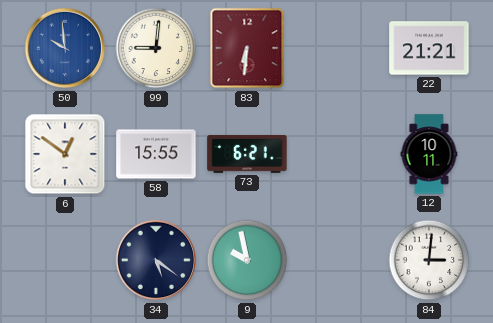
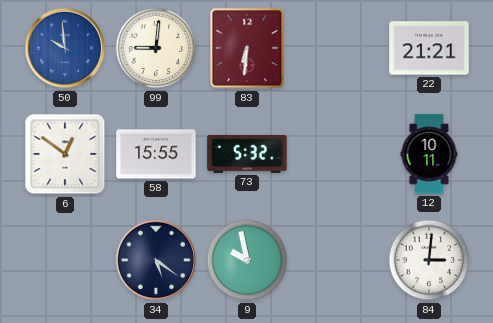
73: 6:21 -> 5:32 (247, 154)
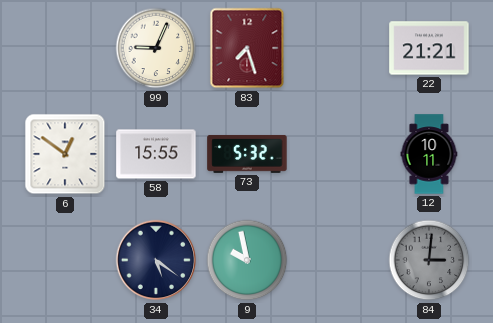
50: 9:59 -> none (65, 48)
99: 9:01 -> 9:04 (156, 48)
83: 6:31 -> 7:27 (247, 48)
84 dial: white -> grey (429, 260)
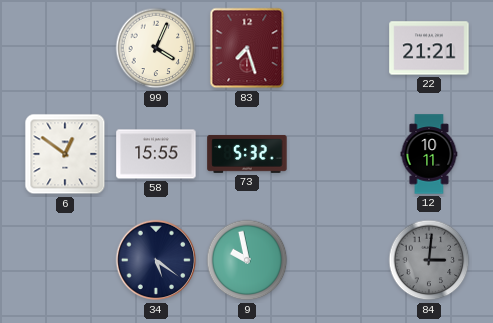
99: 9:04 -> 4:04 (156, 48)
